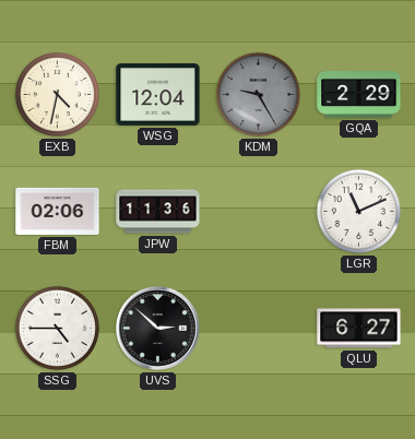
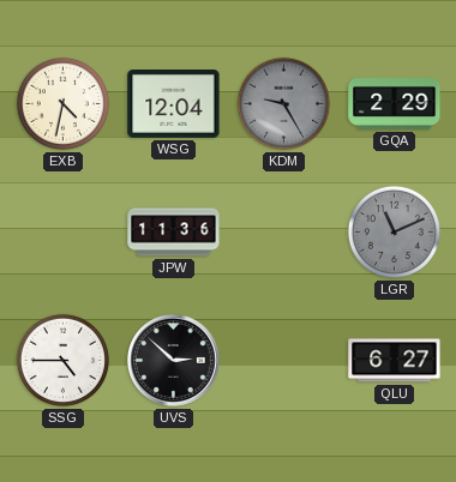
FBM: 02:06 -> none (58, 211)
LGR dial: white -> grey (394, 231)
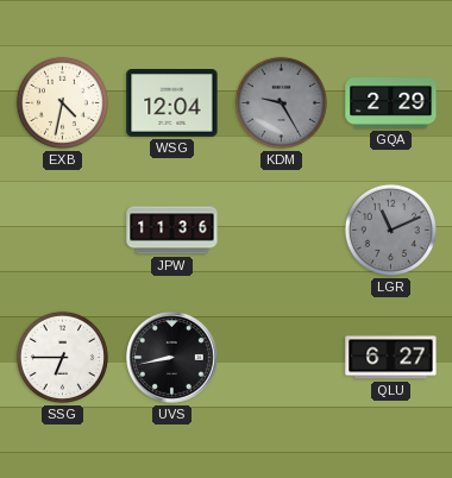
SSG: 4:45 -> 6:45 (62, 357)
UVS: 2:52 -> 8:43 (172, 358)
